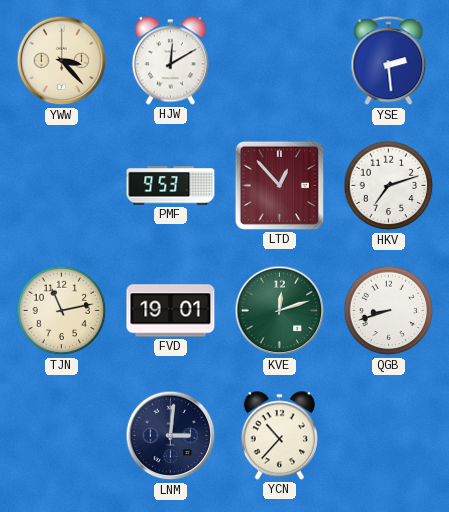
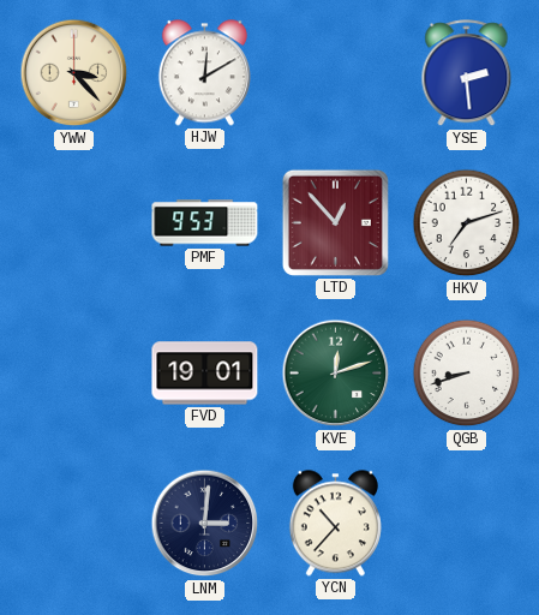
TJN: 11:13 -> none (62, 311)
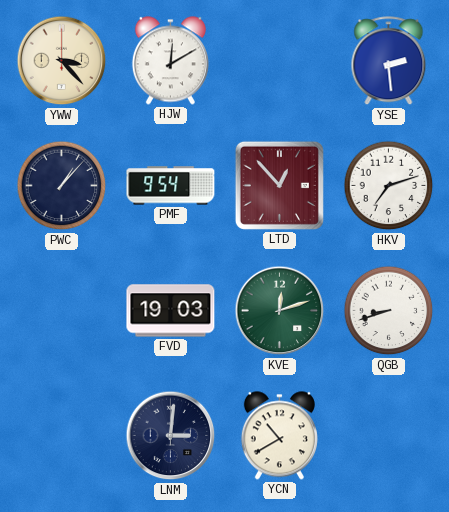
PWC: none -> 1:07 (62, 186)
PMF: 9:53 -> 9:54 (171, 186)
FVD: 19:01 -> 19:03 (171, 311)
YCN: 10:37 -> 10:40 (279, 436)
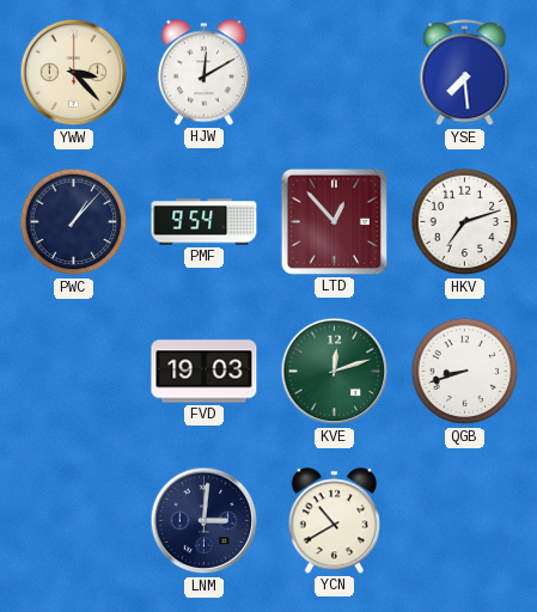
YSE: 2:29 -> 7:29 (465, 73)
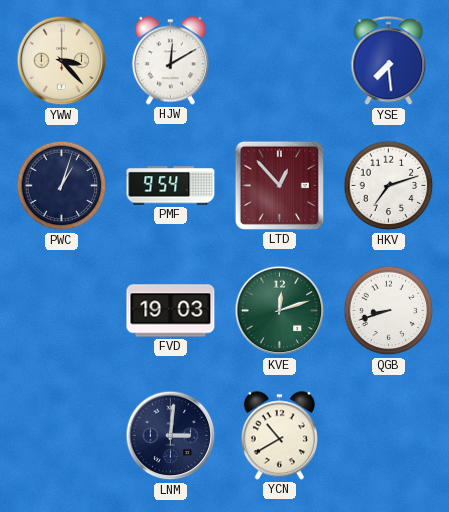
PWC: 1:07 -> 1:03 (62, 186)
